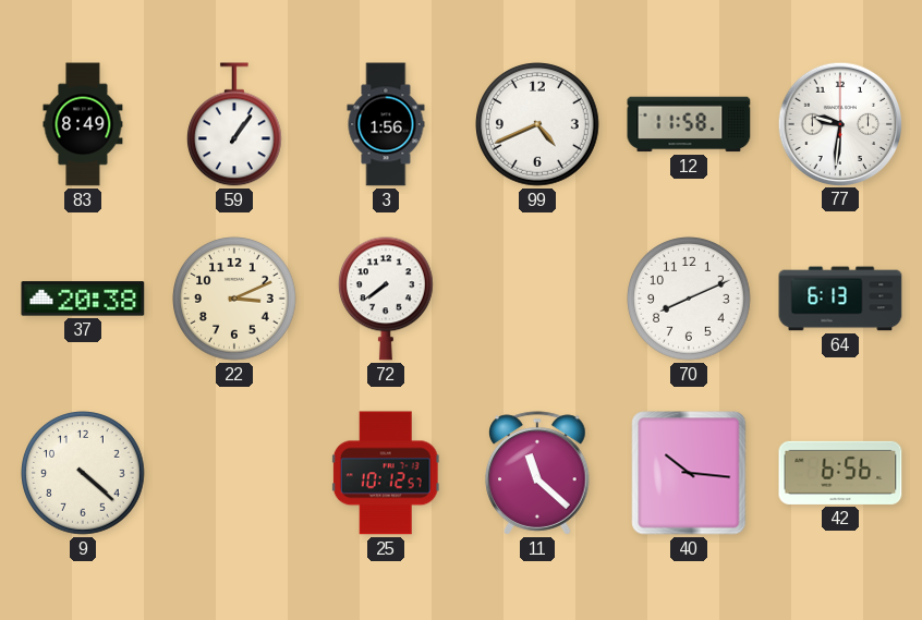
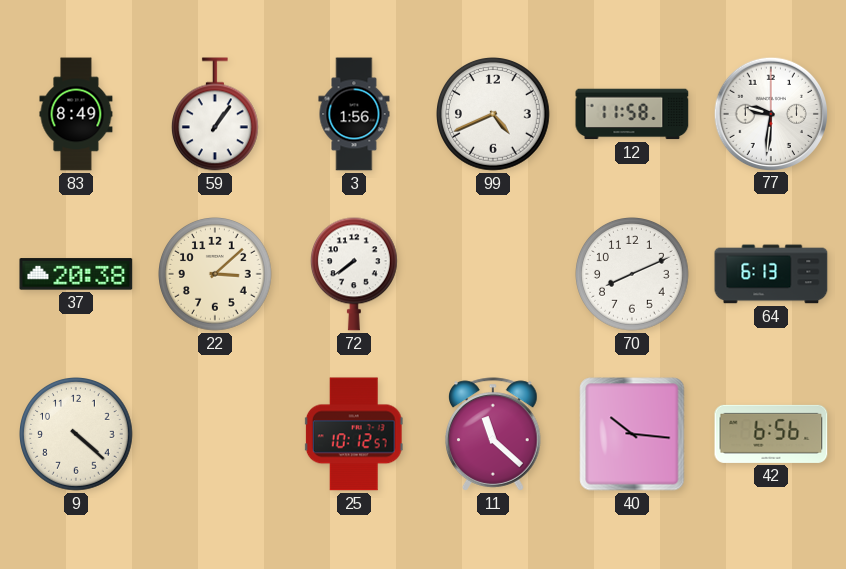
22: 3:11 -> 3:08 (216, 275)
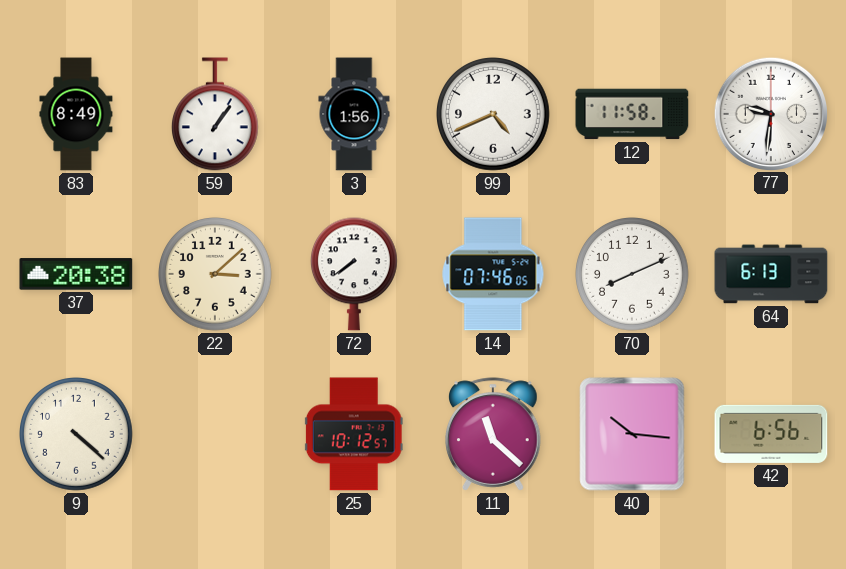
14: none -> 07:46 (493, 274)
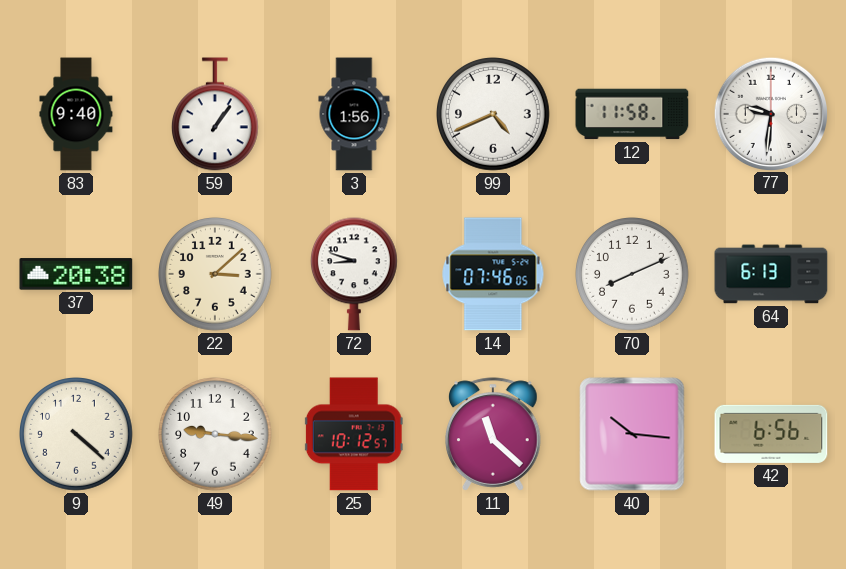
83: 8:49 -> 9:40 (76, 114)
72: 7:39 -> 8:48 (354, 274)
49: none -> 9:16 (216, 435)
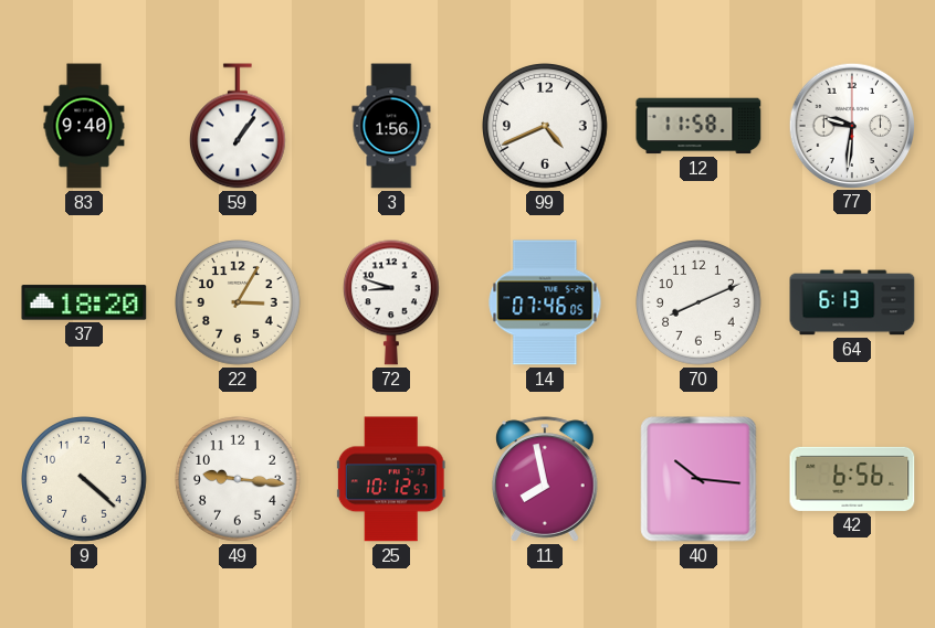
37: 20:38 -> 18:20 (84, 302)
22: 3:08 -> 3:05 (239, 304)
11: 11:22 -> 7:58 (546, 479)
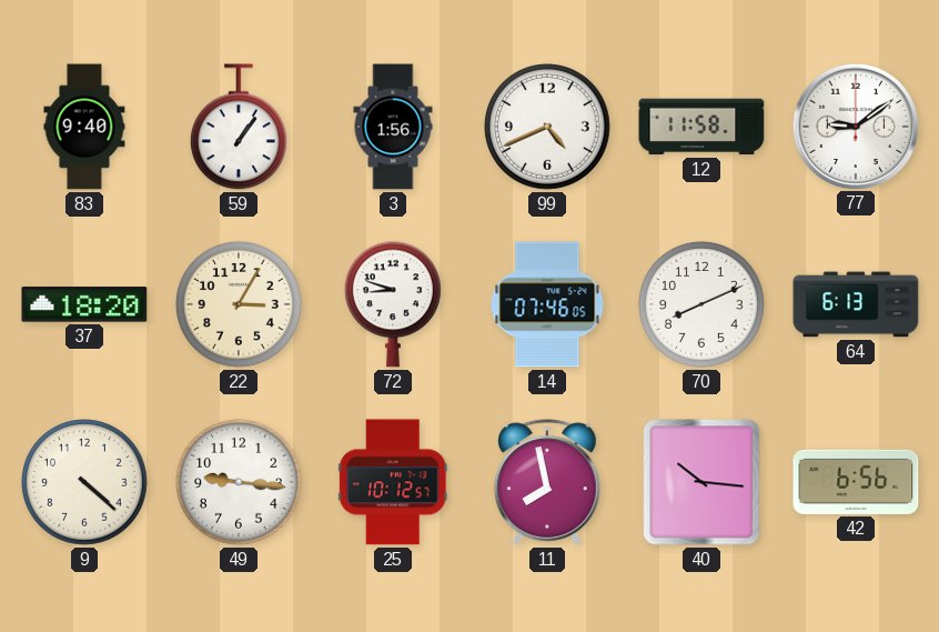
77: 9:31 -> 9:09 (855, 126)
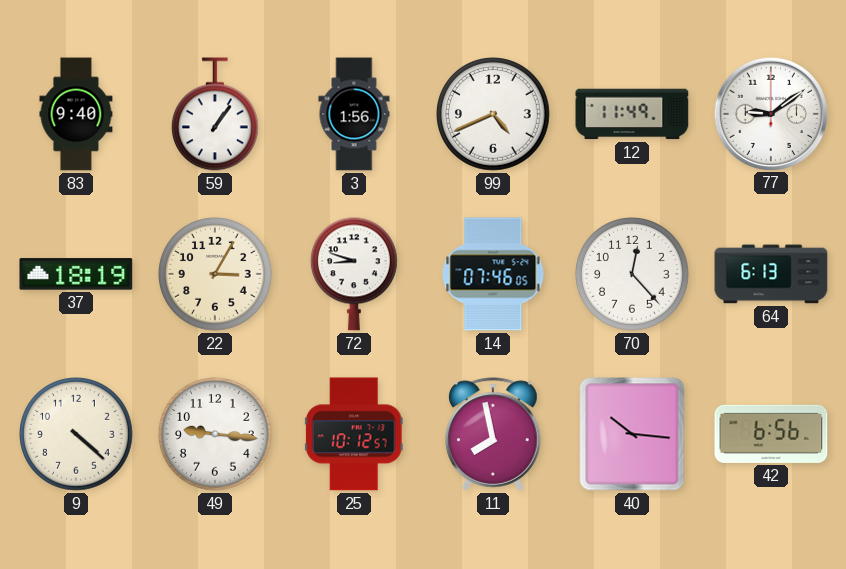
12: 11:58 -> 11:49 (632, 114)
37: 18:20 -> 18:19 (76, 274)
70: 8:11 -> 12:23 (633, 275)
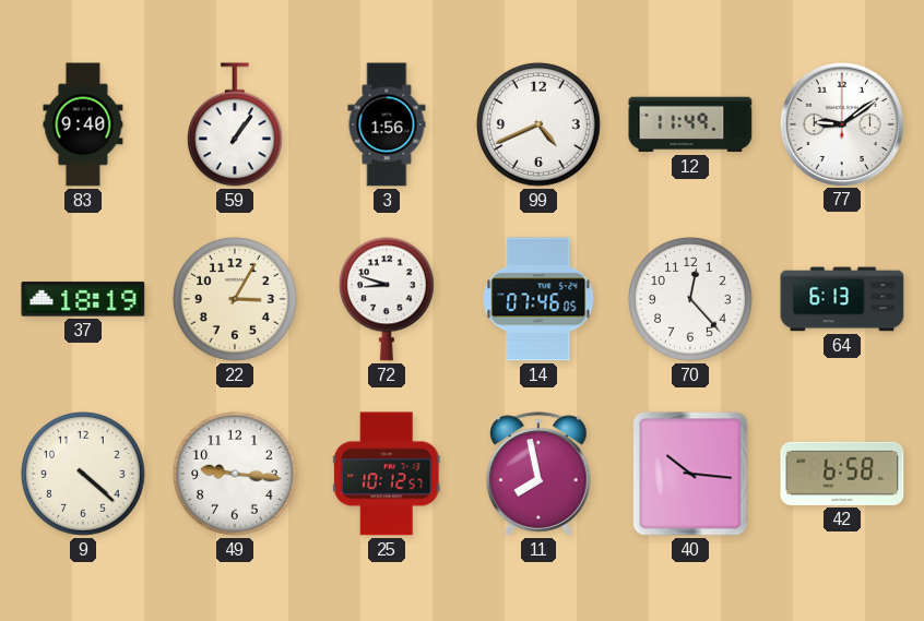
42: 6:56 -> 6:58 (842, 474)
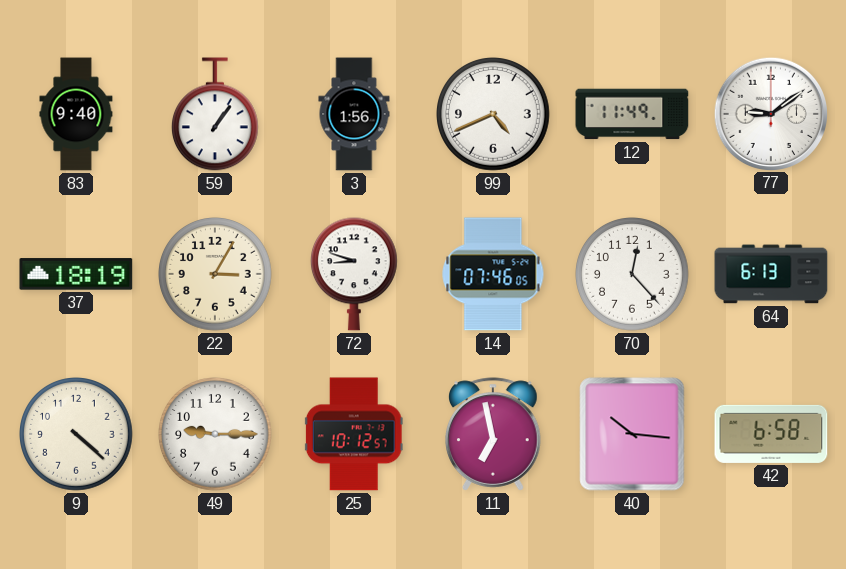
49: 9:16 -> 9:15 (216, 435)
11: 7:58 -> 6:58 (494, 434)
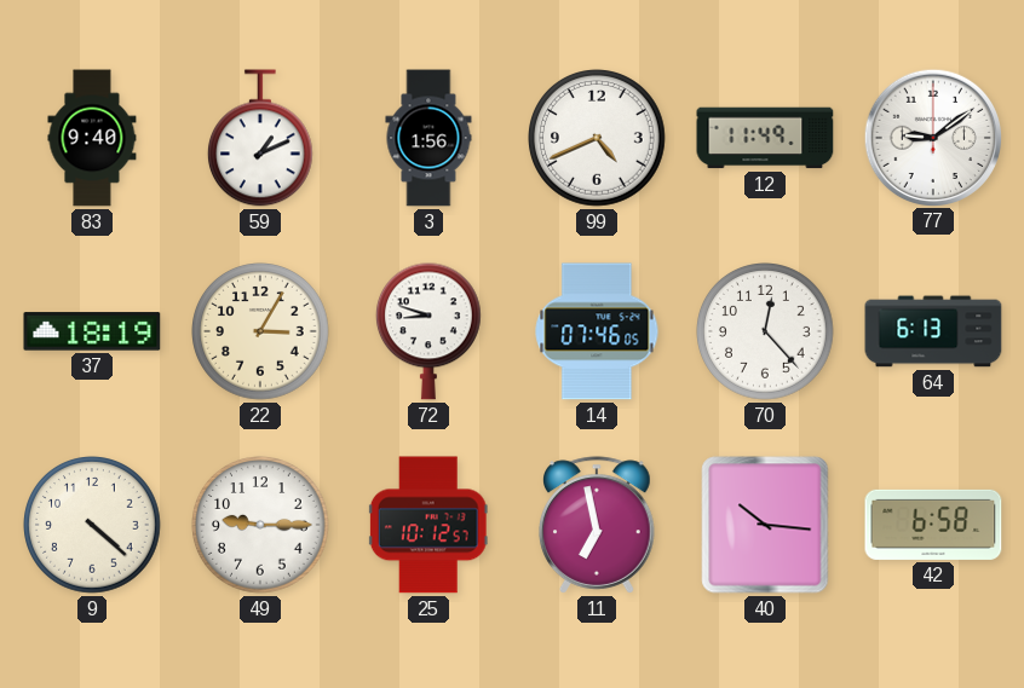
59: 1:06 -> 1:11 (260, 138)
